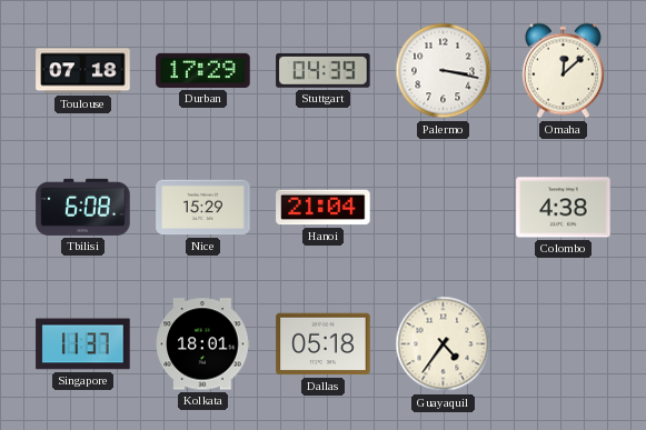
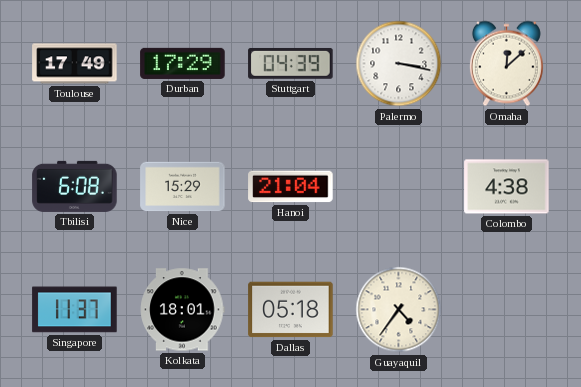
Toulouse: 07:18 -> 17:49 (75, 64)
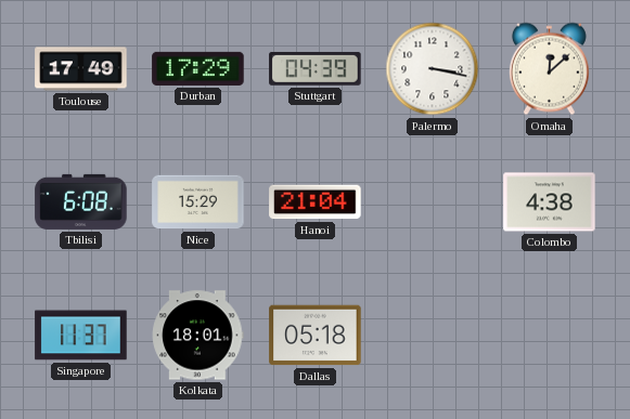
Guayaquil: 4:36 -> none (399, 310)
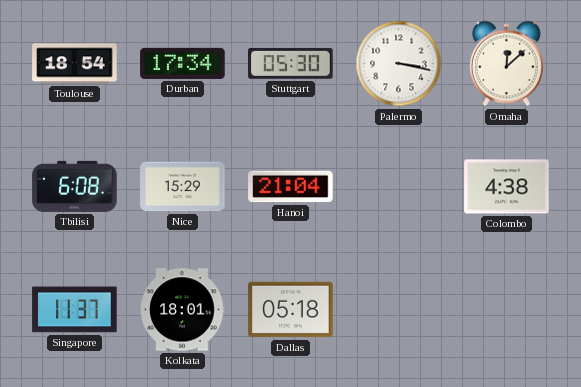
Toulouse: 17:49 -> 18:54 (75, 64)
Durban: 17:29 -> 17:34 (183, 63)
Stuttgart: 04:39 -> 05:30 (291, 63)
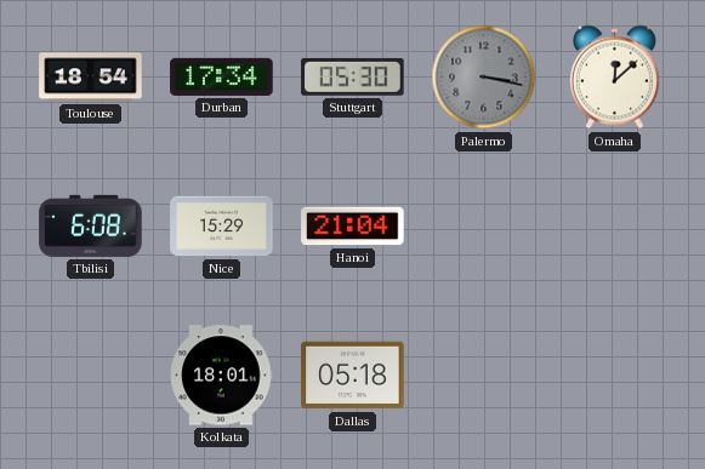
Palermo dial: white -> grey (484, 78)
Colombo: 4:38 -> none (507, 187)
Singapore: 11:37 -> none (75, 310)
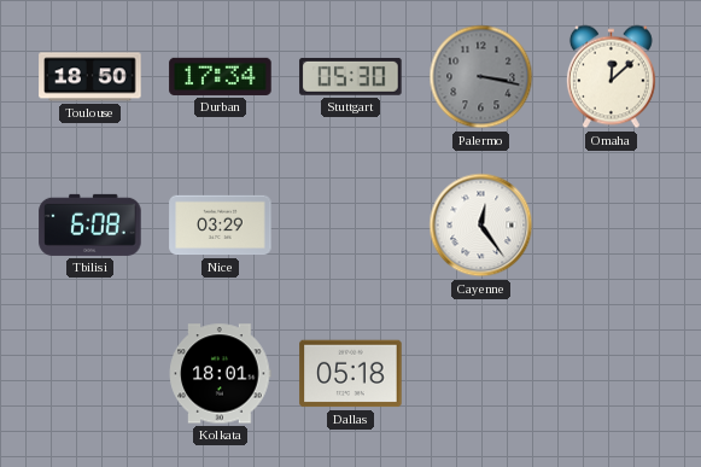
Toulouse: 18:54 -> 18:50 (90, 77)
Nice: 15:29 -> 03:29 (221, 226)
Hanoi: 21:04 -> none (353, 227)
Cayenne: none -> 12:24 (481, 226)
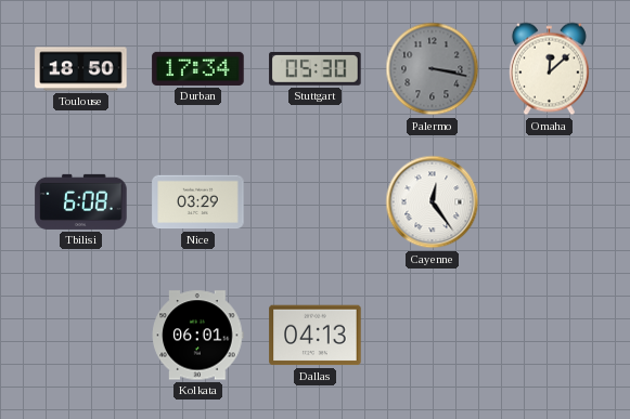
Kolkata: 18:01 -> 06:01 (198, 336)
Dallas: 05:18 -> 04:13 (316, 336)
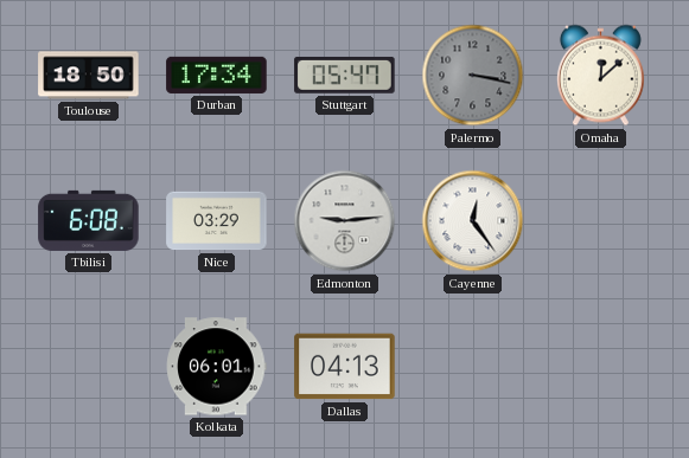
Stuttgart: 05:30 -> 05:47 (345, 75)
Edmonton: none -> 9:14 (345, 221)
